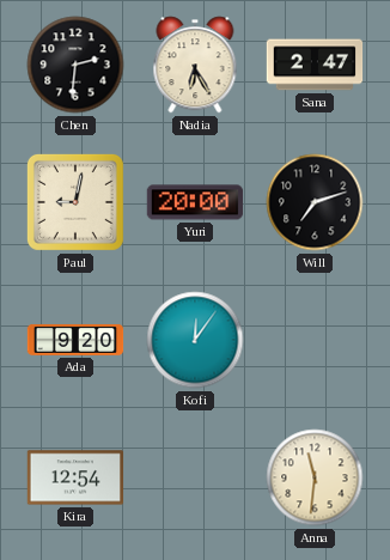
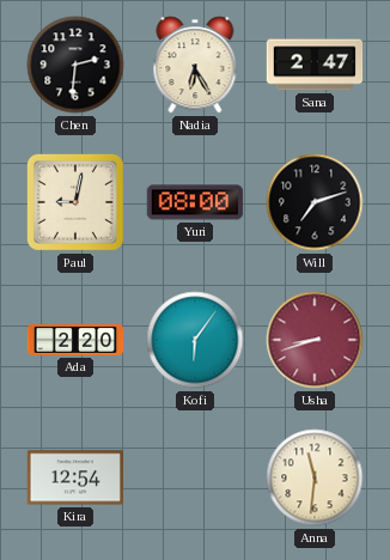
Yuri: 20:00 -> 08:00 (195, 202)
Ada: 9:20 -> 2:20 (75, 340)
Kofi: 12:06 -> 6:06 (195, 340)
Usha: none -> 8:42 (315, 340)
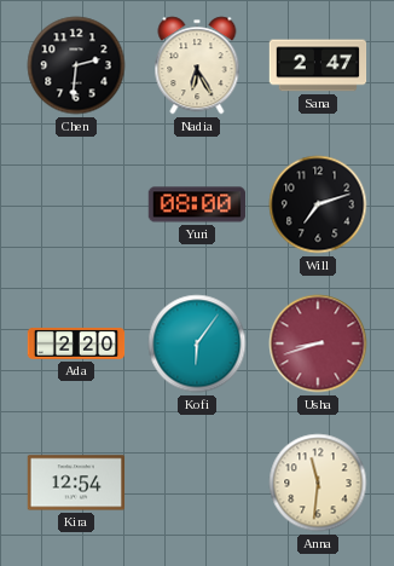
Paul: 9:02 -> none (75, 202)
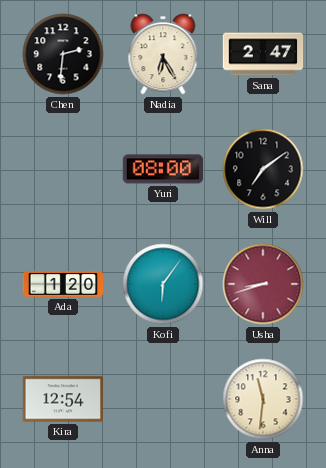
Will: 7:12 -> 7:09 (263, 169)
Ada: 2:20 -> 1:20 (63, 284)
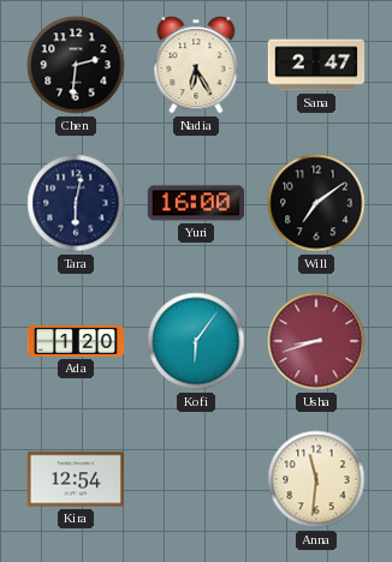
Tara: none -> 6:02 (76, 203)
Yuri: 08:00 -> 16:00 (196, 203)
